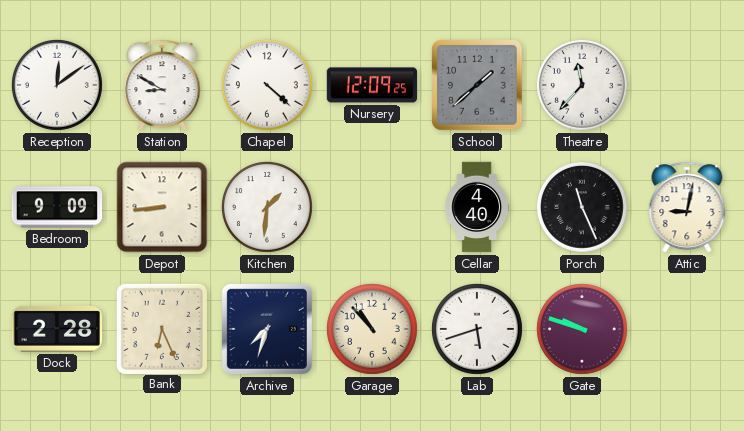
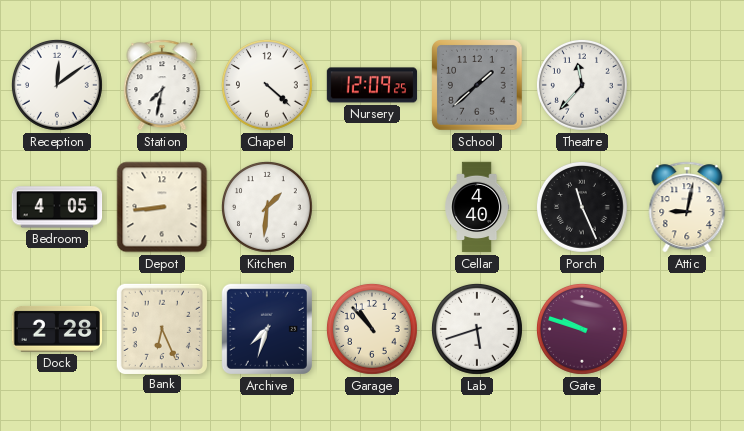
Station: 8:50 -> 7:32 (162, 85)
Bedroom: 9:09 -> 4:05 (57, 207)
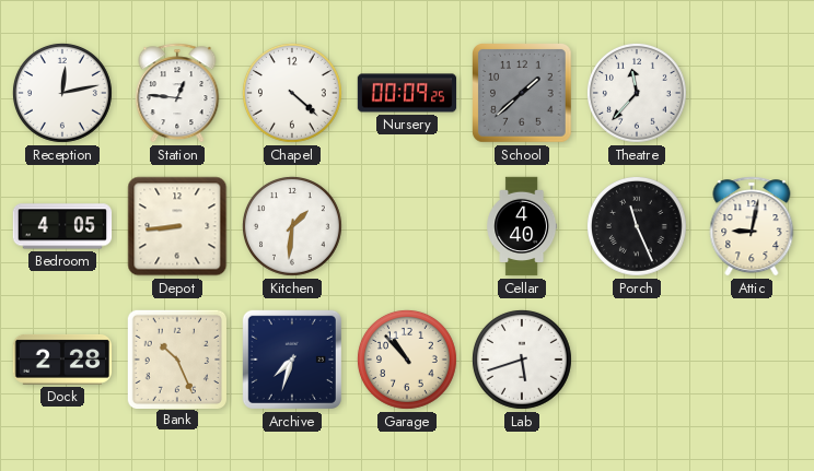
Reception: 12:09 -> 12:13 (62, 93)
Station: 7:32 -> 12:46 (177, 93)
Nursery: 12:09 -> 00:09 (407, 93)
Bank: 6:26 -> 10:26 (176, 358)
Gate: 9:48 -> none (582, 329)
